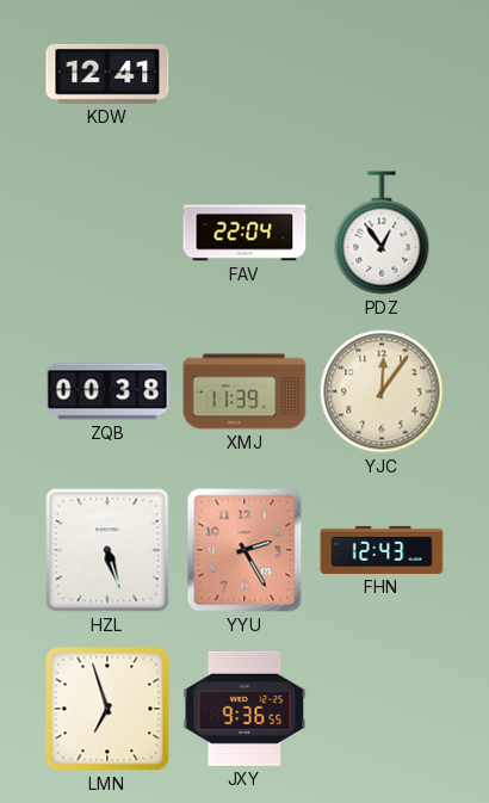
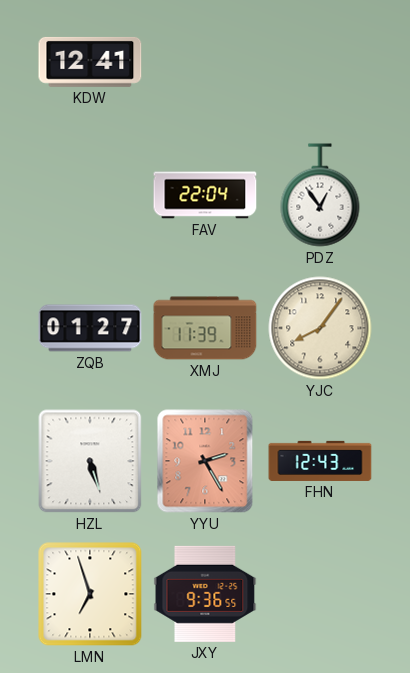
ZQB: 00:38 -> 01:27 (90, 328)
YJC: 12:06 -> 8:06 (320, 328)
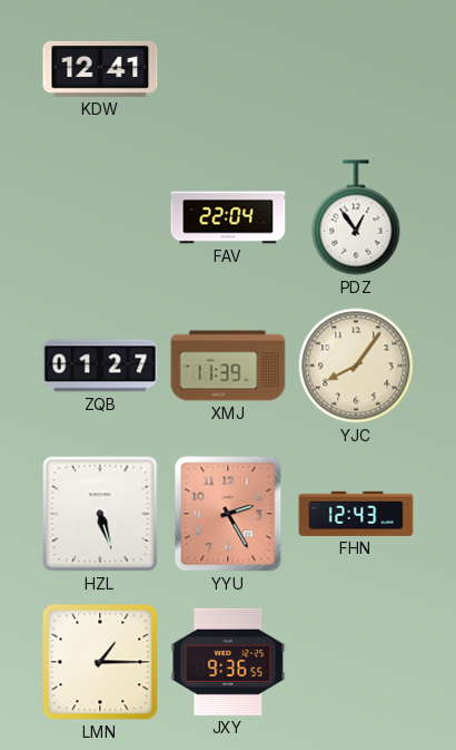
LMN: 6:57 -> 1:15 (100, 662)
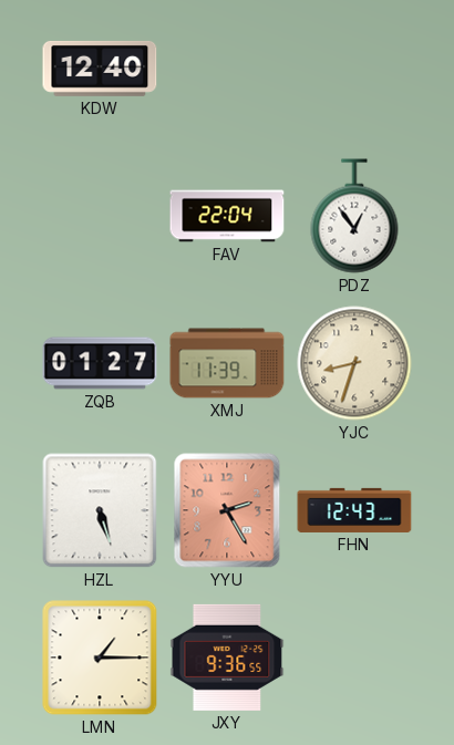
KDW: 12:41 -> 12:40 (100, 69)
YJC: 8:06 -> 8:33 (354, 363)
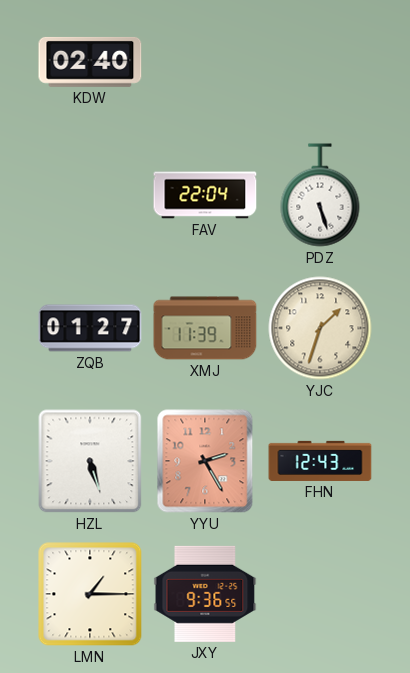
KDW: 12:40 -> 02:40 (90, 62)
PDZ: 12:54 -> 5:27 (320, 195)
YJC: 8:33 -> 1:33 (320, 328)
